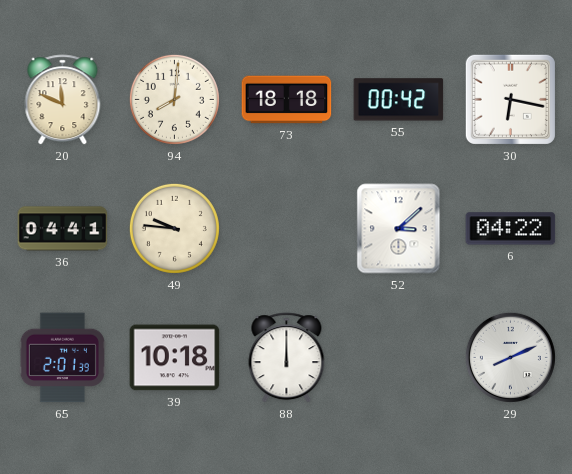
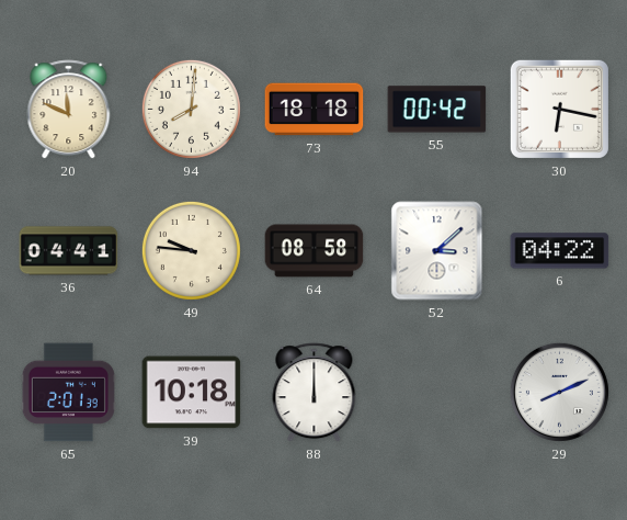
64: none -> 08:58 (315, 251)
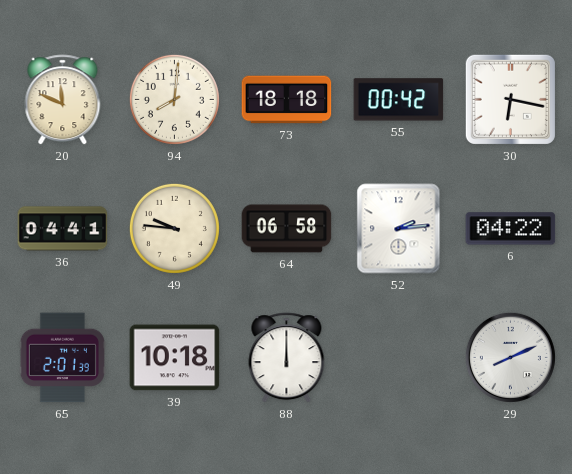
64: 08:58 -> 06:58 (287, 229)
52: 3:08 -> 2:14 (399, 229)
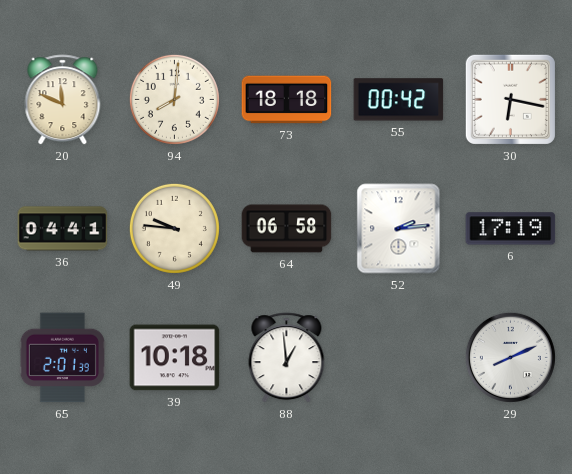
6: 04:22 -> 17:19 (511, 229)
88: 12:00 -> 12:59 (287, 358)
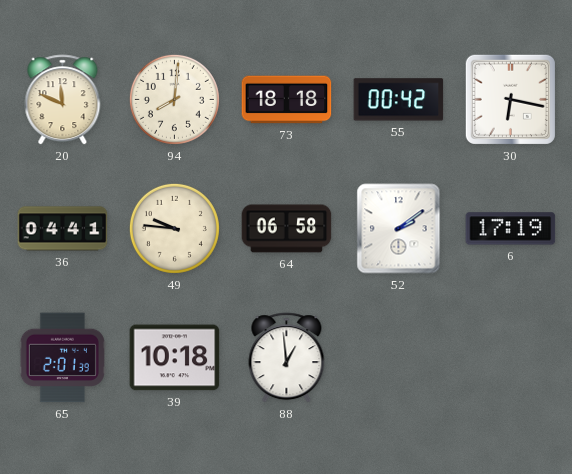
52: 2:14 -> 2:09 (399, 229)
29: 8:11 -> none (510, 357)
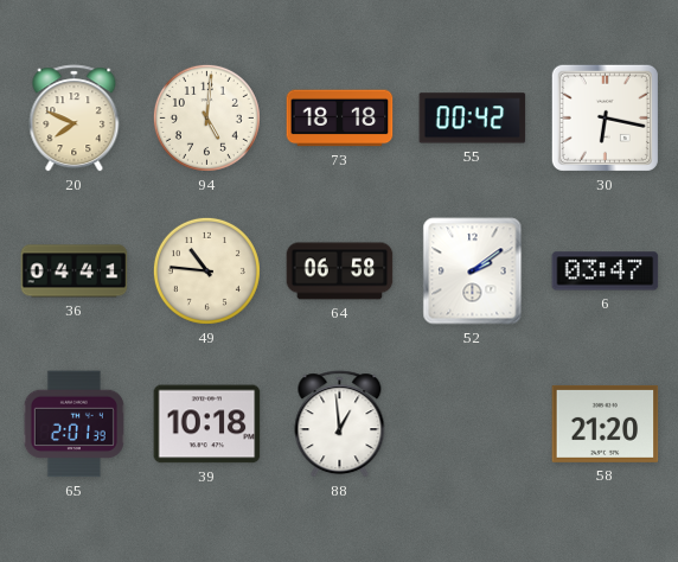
20: 11:49 -> 7:49 (75, 119)
94: 8:01 -> 5:01 (206, 117)
49: 9:46 -> 10:46 (206, 270)
6: 17:19 -> 03:47 (606, 272)
58: none -> 21:20 (606, 423)
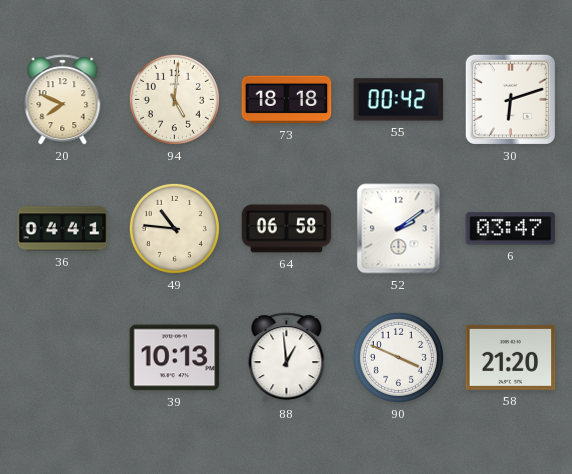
30: 6:17 -> 6:12 (510, 99)
65: 2:01 -> none (73, 424)
39: 10:18 -> 10:13 (175, 358)
90: none -> 3:49 (398, 357)
